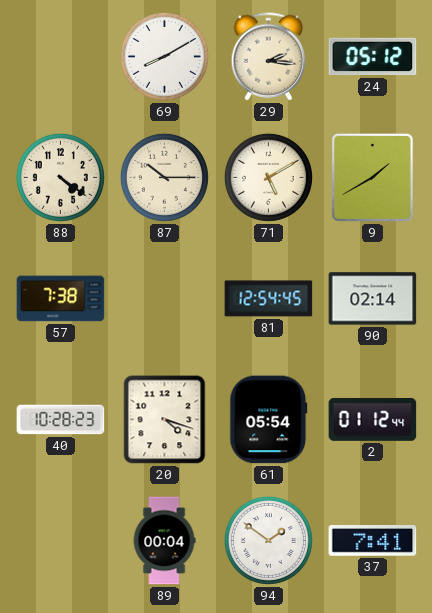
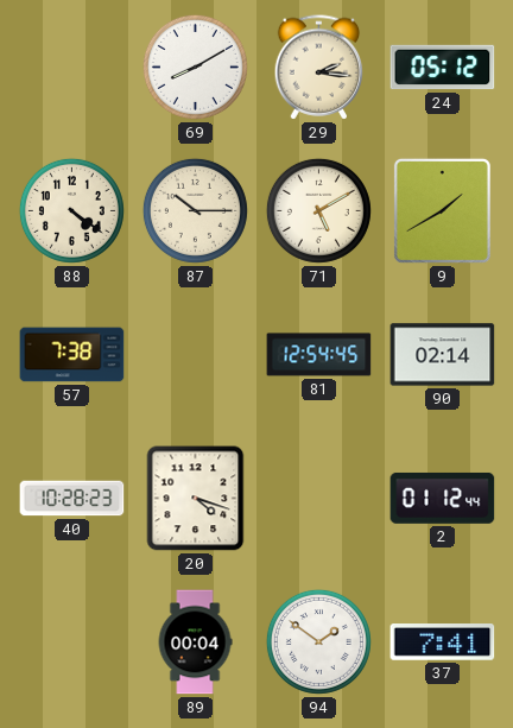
61: 05:54 -> none (269, 420)
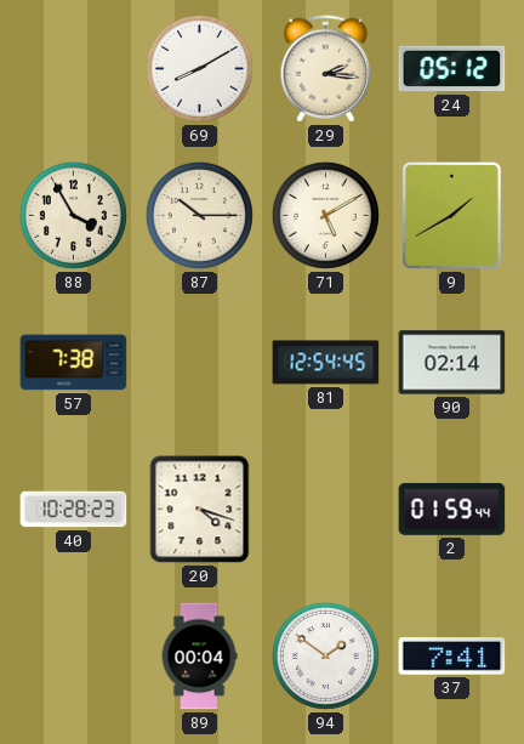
88: 4:21 -> 3:55 (73, 215)
2: 01:12 -> 01:59 (452, 509)
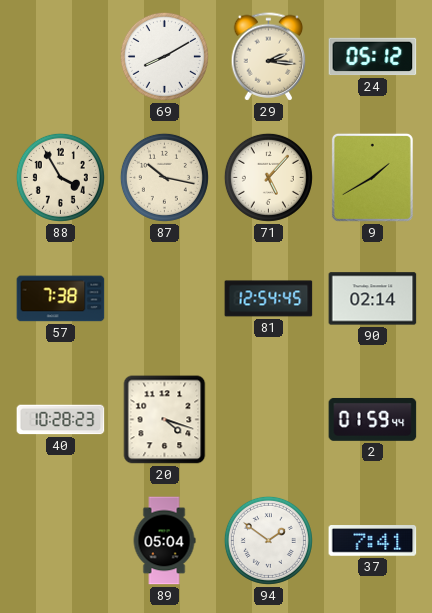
87: 10:15 -> 10:17 (164, 177)
71: 5:10 -> 5:07 (268, 177)
89: 00:04 -> 05:04 (164, 541)
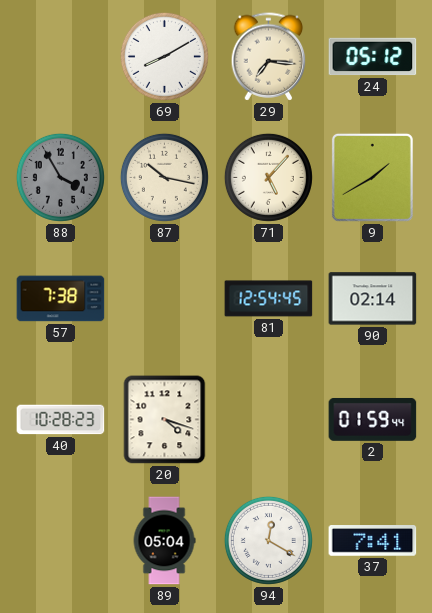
29: 2:16 -> 7:16 (269, 57)
88 dial: cream -> grey (60, 177)
94: 1:51 -> 12:20 (268, 540)
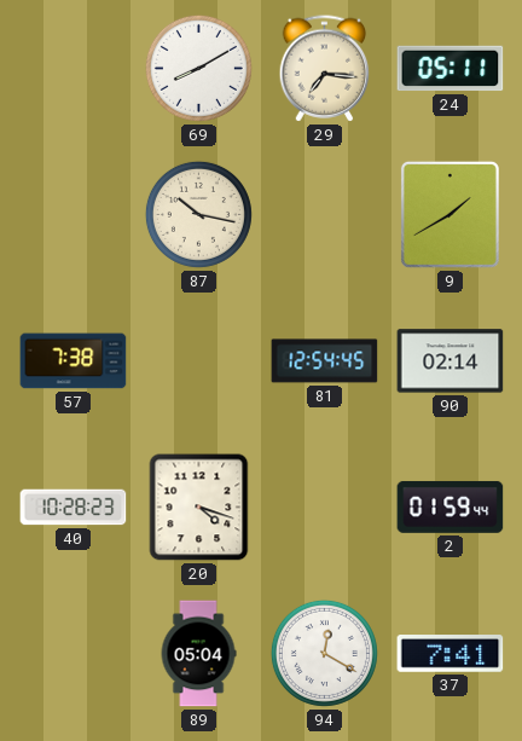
24: 05:12 -> 05:11 (451, 69)
88: 3:55 -> none (60, 177)
71: 5:07 -> none (268, 177)
